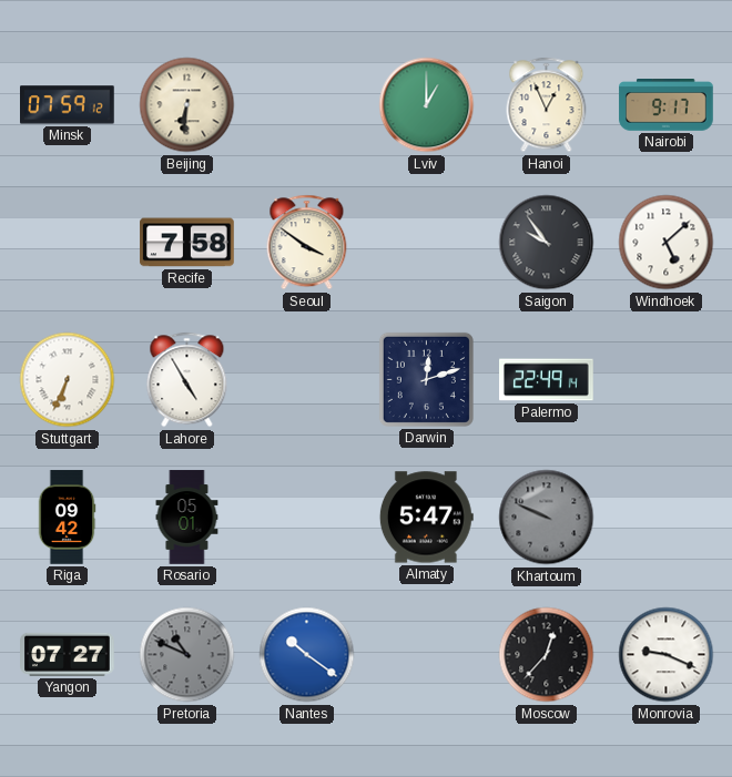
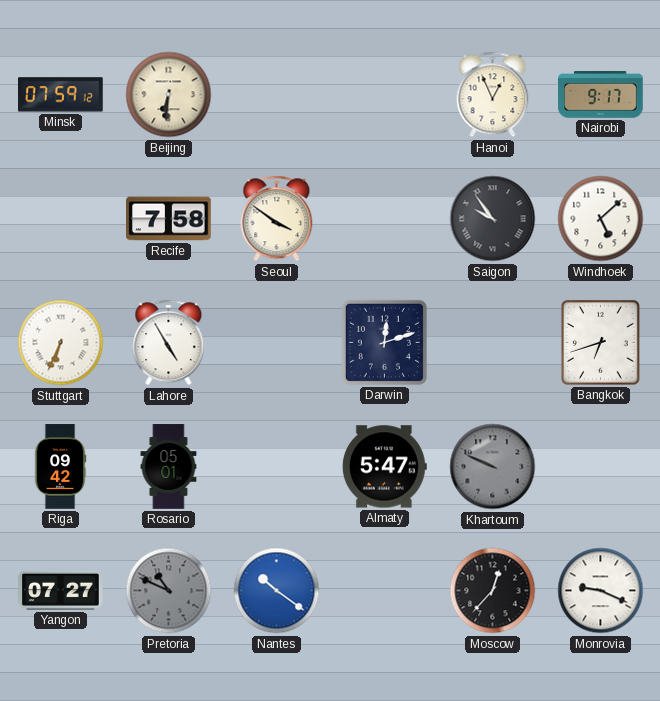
Lviv: 1:00 -> none (427, 105)
Palermo: 22:49 -> none (547, 380)
Bangkok: none -> 6:42 (600, 342)
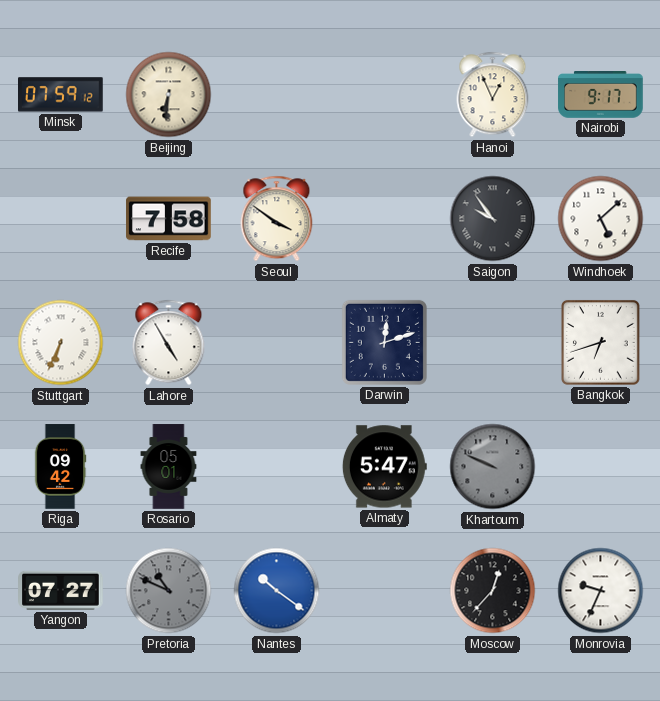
Monrovia: 9:19 -> 9:34 (601, 591)
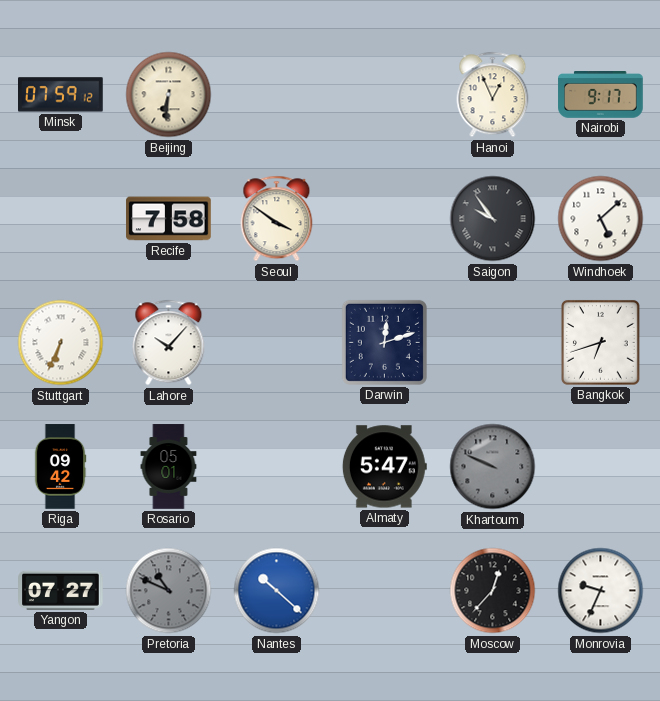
Lahore: 4:55 -> 10:07 (169, 343)
Nantes: 10:21 -> 10:22 (277, 591)
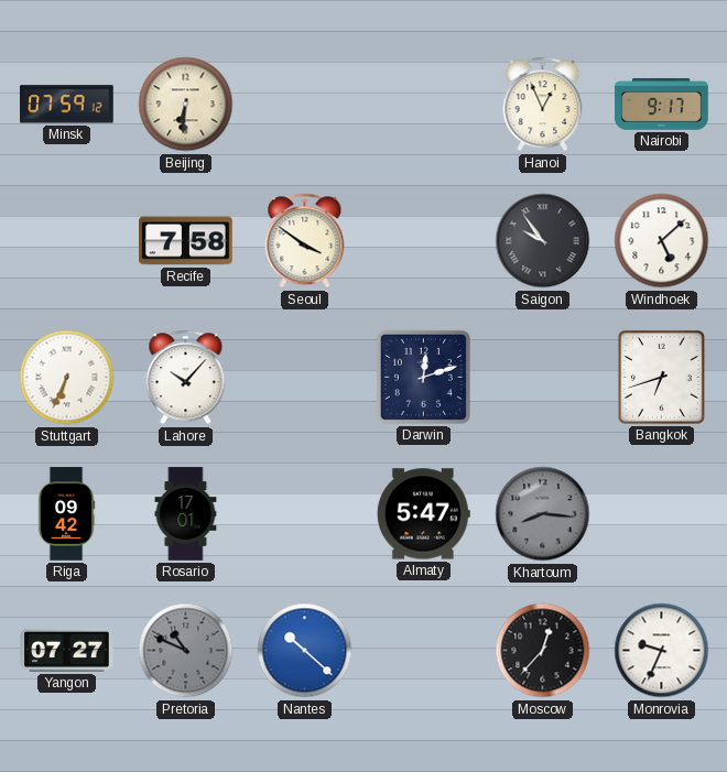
Rosario: 05:01 -> 17:01 (186, 514)
Khartoum: 9:49 -> 8:16 (543, 514)
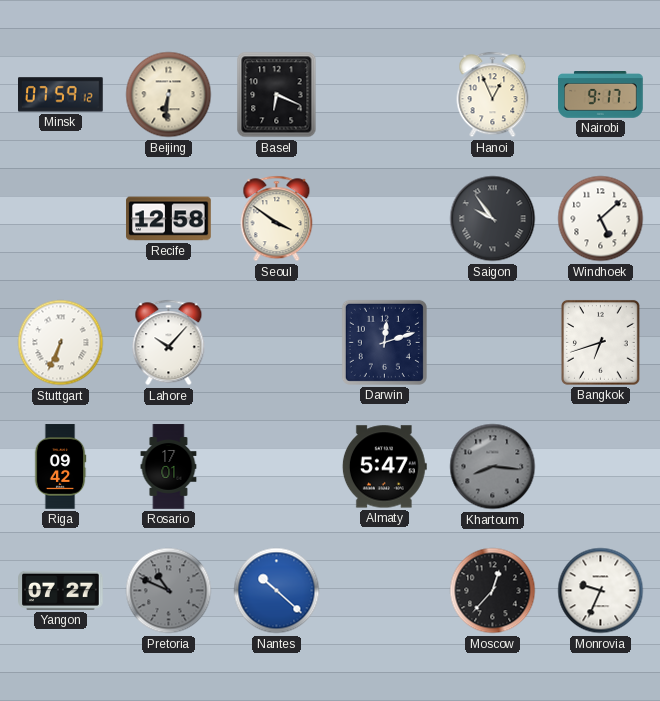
Basel: none -> 6:19 (277, 95)
Recife: 7:58 -> 12:58 (169, 219)
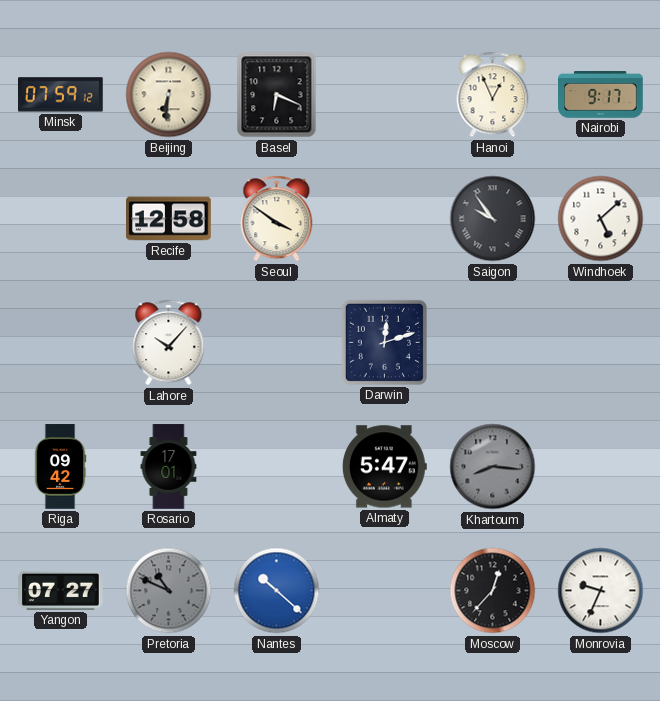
Stuttgart: 6:34 -> none (61, 343)
Bangkok: 6:42 -> none (600, 342)
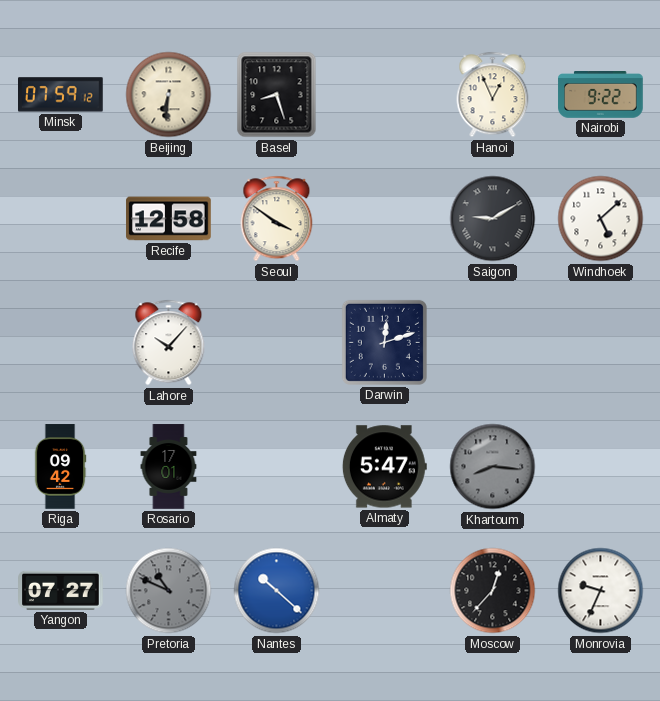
Basel: 6:19 -> 8:27 (277, 95)
Nairobi: 9:17 -> 9:22 (601, 95)
Saigon: 9:54 -> 9:10 (493, 219)
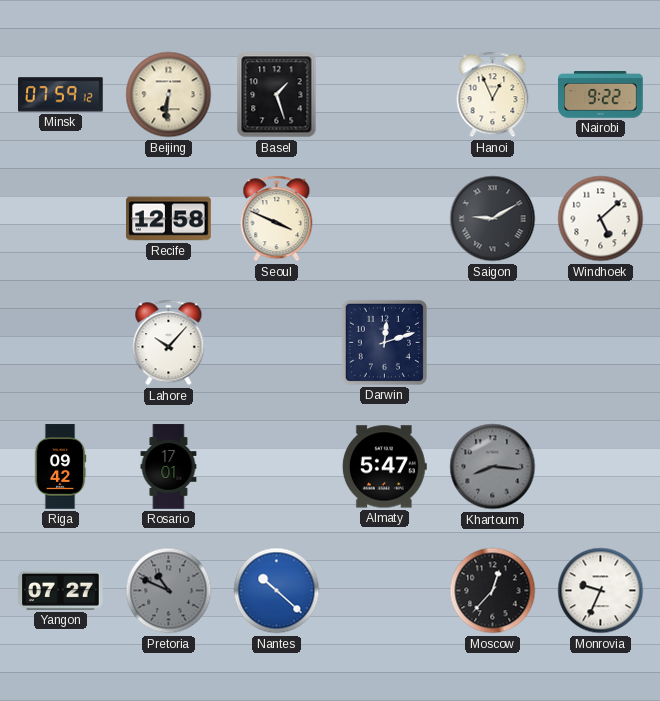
Basel: 8:27 -> 1:27 (277, 95)
Seoul: 3:51 -> 3:49 (277, 219)
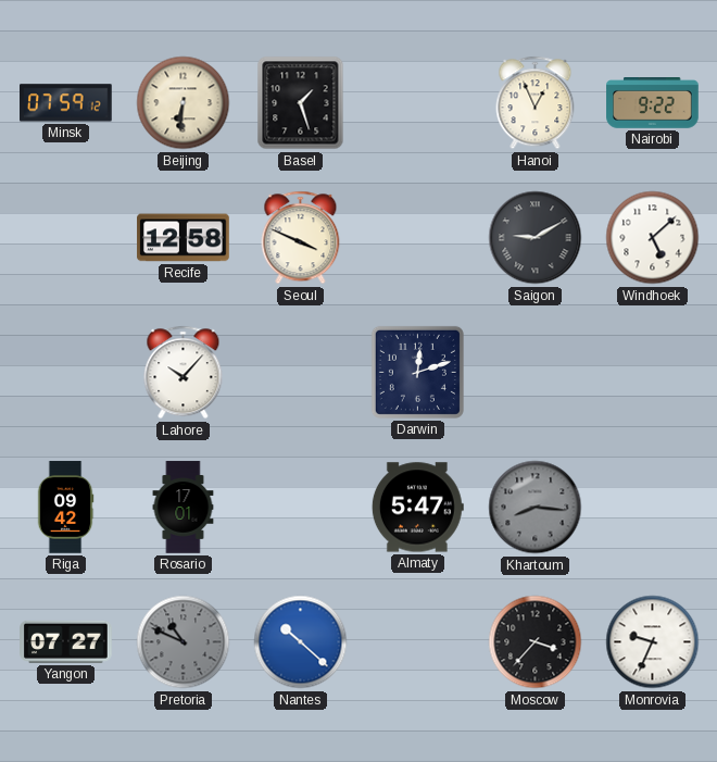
Moscow: 12:37 -> 3:37 (536, 642)
